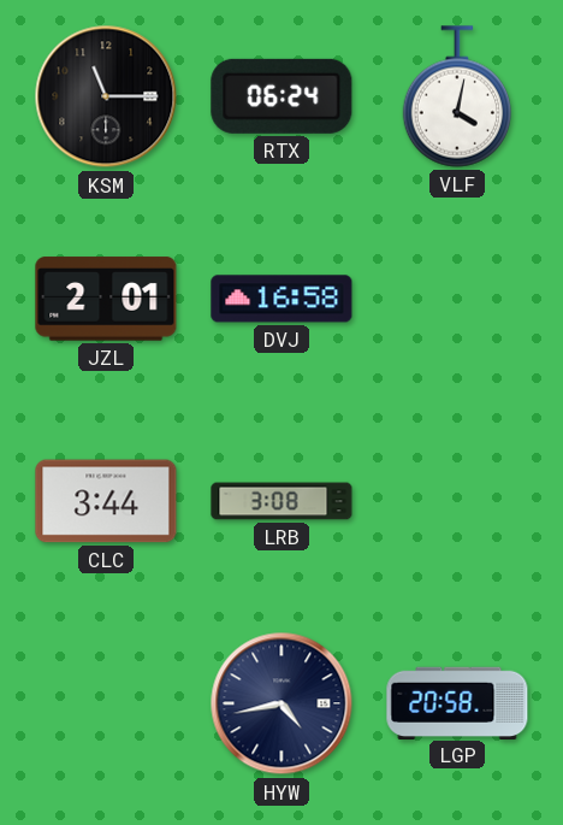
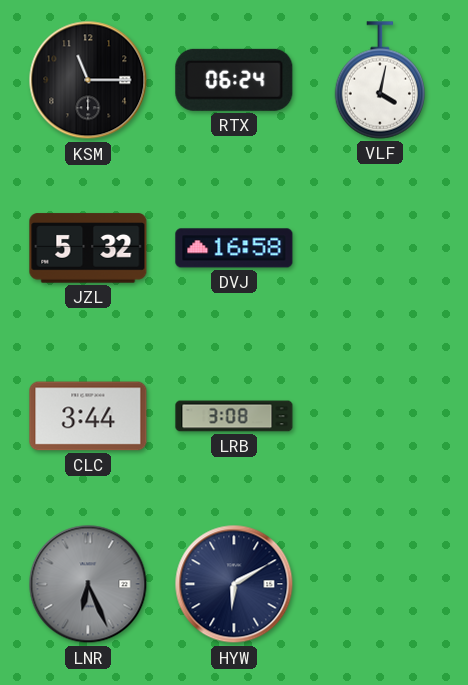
JZL: 2:01 -> 5:32 (88, 248)
LNR: none -> 6:26 (88, 584)
HYW: 4:43 -> 6:10 (234, 584)
LGP: 20:58 -> none (457, 702)
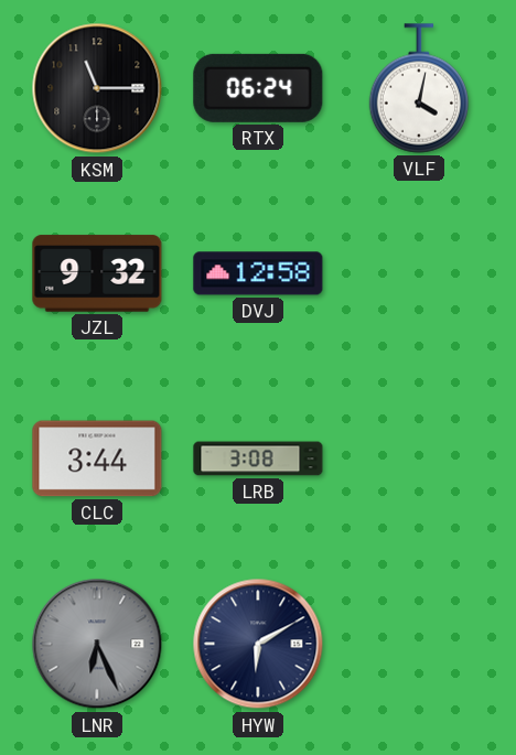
JZL: 5:32 -> 9:32 (97, 273)
DVJ: 16:58 -> 12:58 (258, 273)
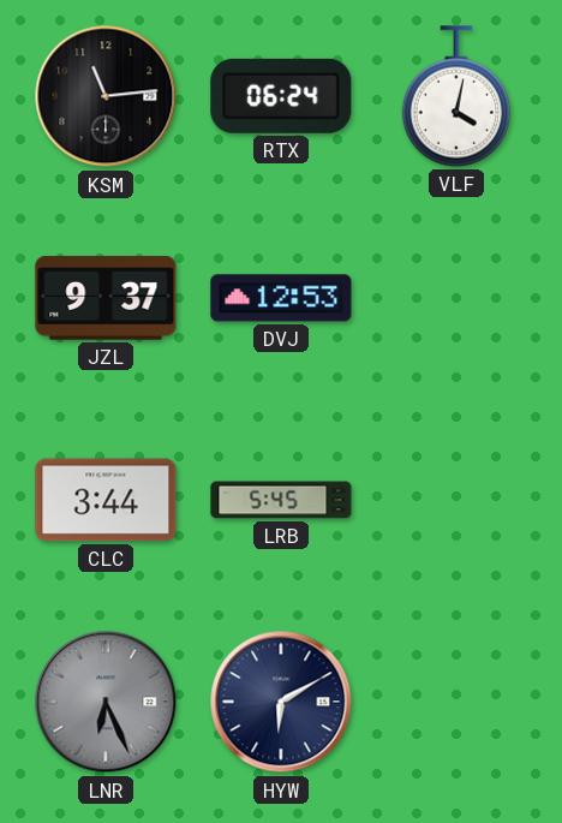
KSM: 11:15 -> 11:14 (106, 96)
JZL: 9:32 -> 9:37 (106, 298)
DVJ: 12:58 -> 12:53 (281, 298)
LRB: 3:08 -> 5:45 (281, 500)
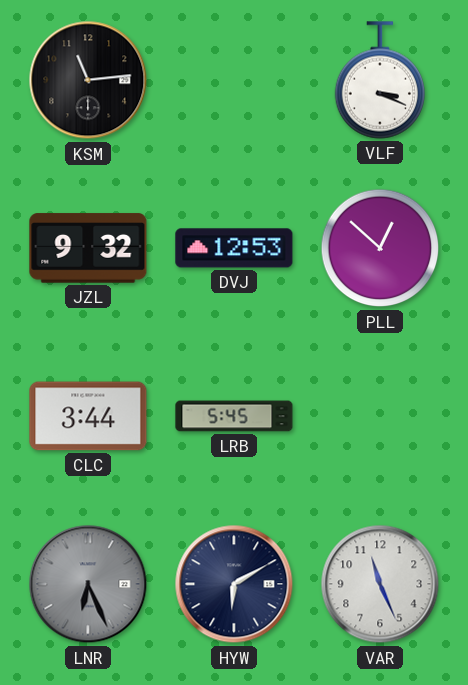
RTX: 06:24 -> none (281, 96)
VLF: 4:02 -> 3:19 (379, 80)
JZL: 9:37 -> 9:32 (88, 248)
PLL: none -> 12:52 (380, 248)
VAR: none -> 11:26 (380, 584)
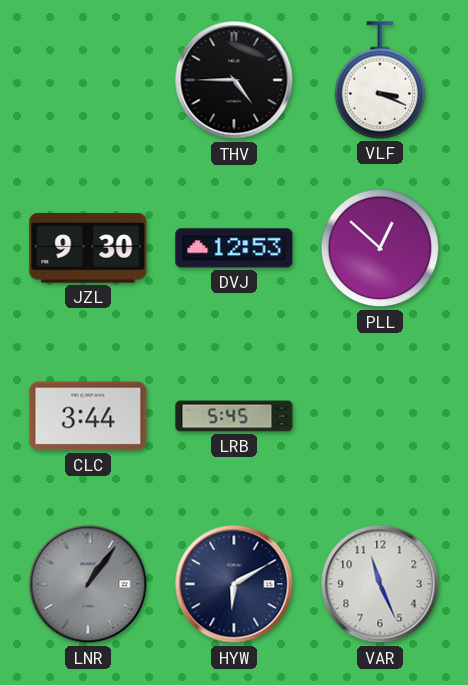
KSM: 11:14 -> none (88, 80)
THV: none -> 4:45 (234, 80)
JZL: 9:32 -> 9:30 (88, 248)
LNR: 6:26 -> 1:06 (88, 584)
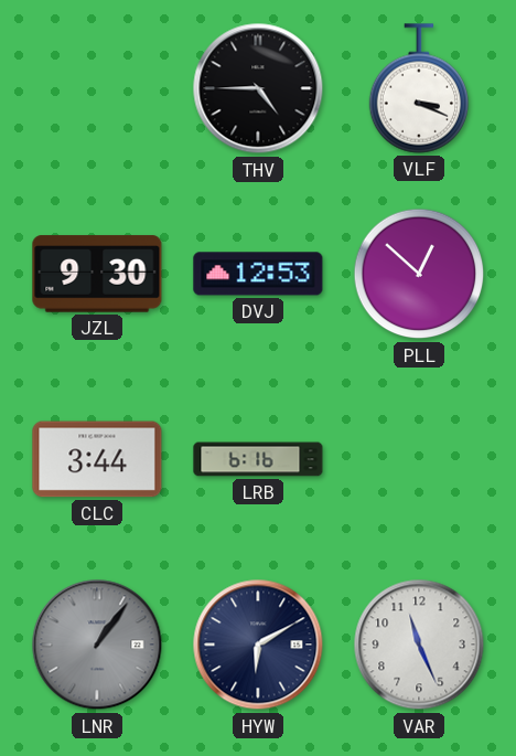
LRB: 5:45 -> 6:16 (258, 459)
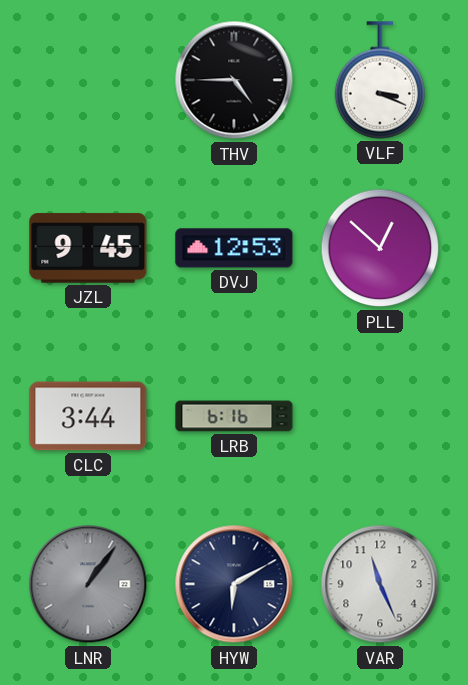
JZL: 9:30 -> 9:45 (88, 248)
